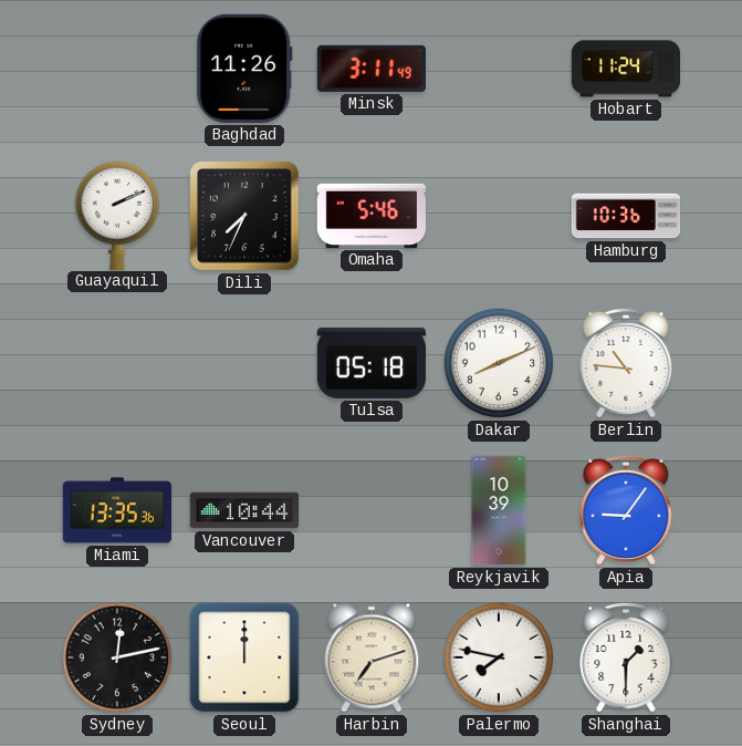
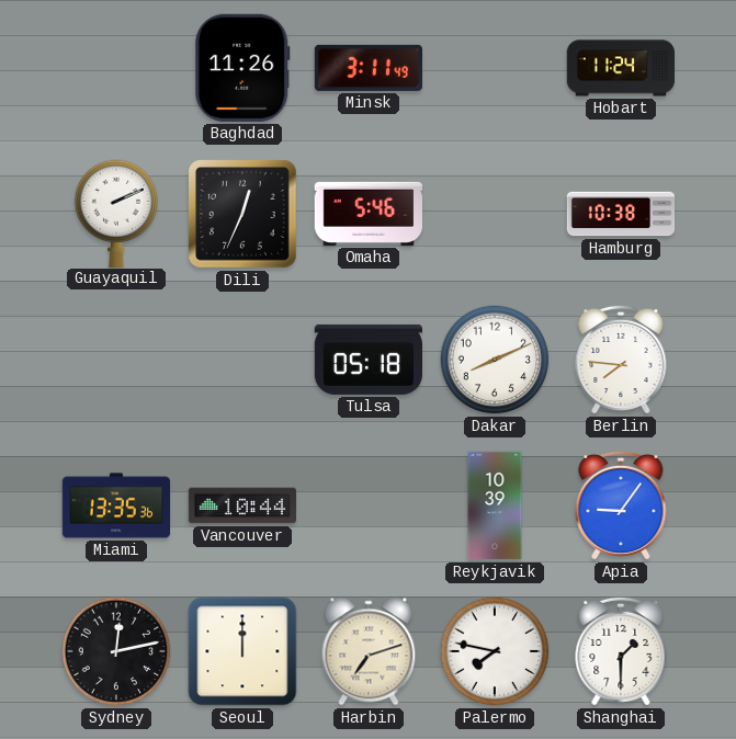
Dili: 7:34 -> 12:34 (242, 214)
Hamburg: 10:36 -> 10:38 (621, 214)
Berlin: 10:46 -> 7:46 (621, 360)
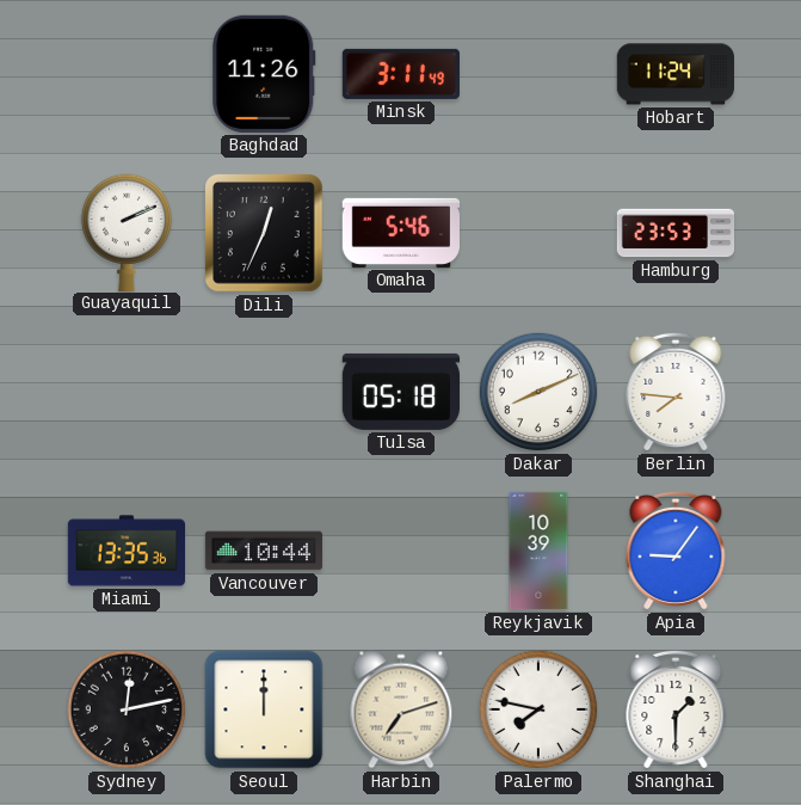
Hamburg: 10:38 -> 23:53 (676, 233)
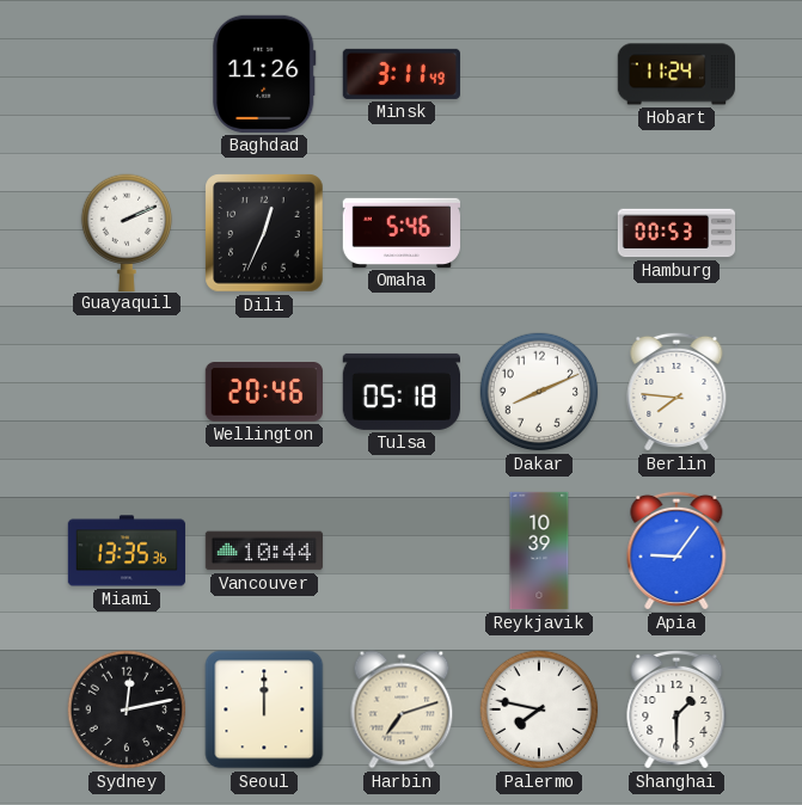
Hamburg: 23:53 -> 00:53 (677, 233)
Wellington: none -> 20:46 (263, 393)
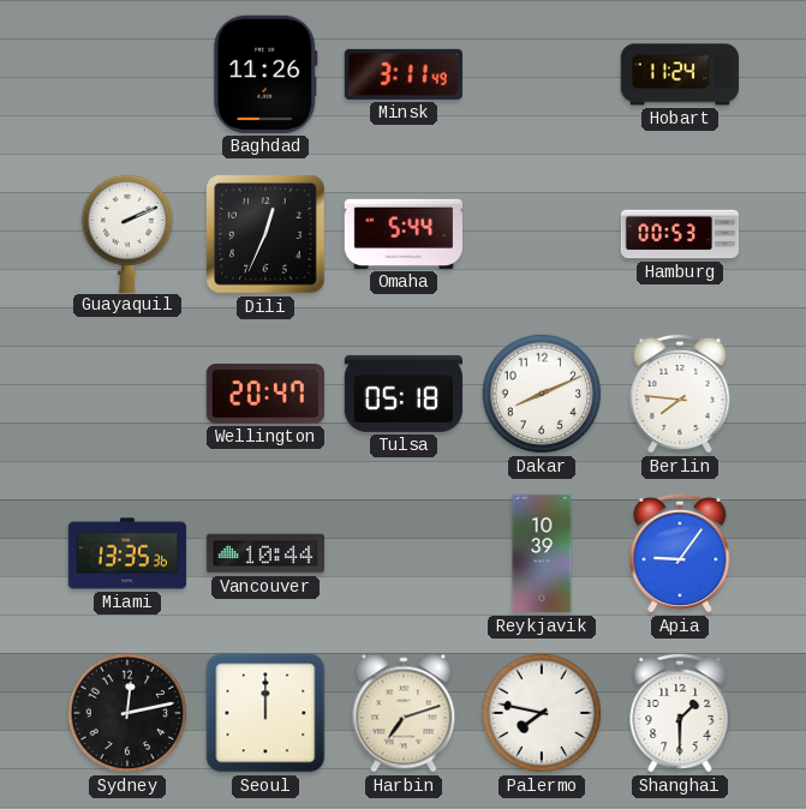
Omaha: 5:46 -> 5:44 (402, 234)
Wellington: 20:46 -> 20:47 (264, 395)
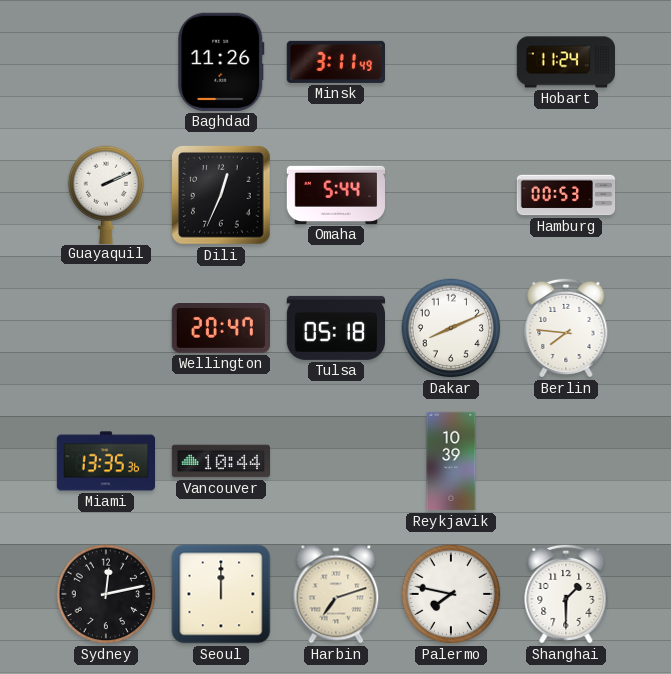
Apia: 9:06 -> none (680, 553)
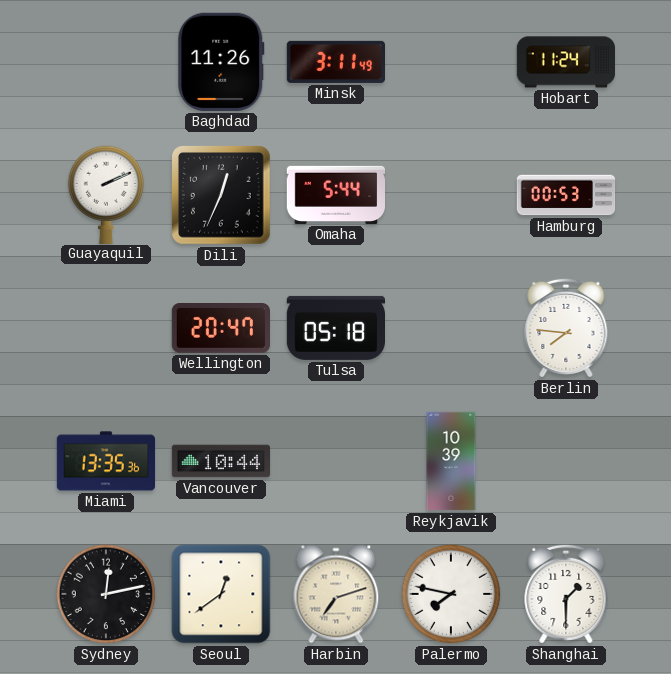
Dakar: 8:11 -> none (451, 328)
Seoul: 12:00 -> 12:39 (221, 594)
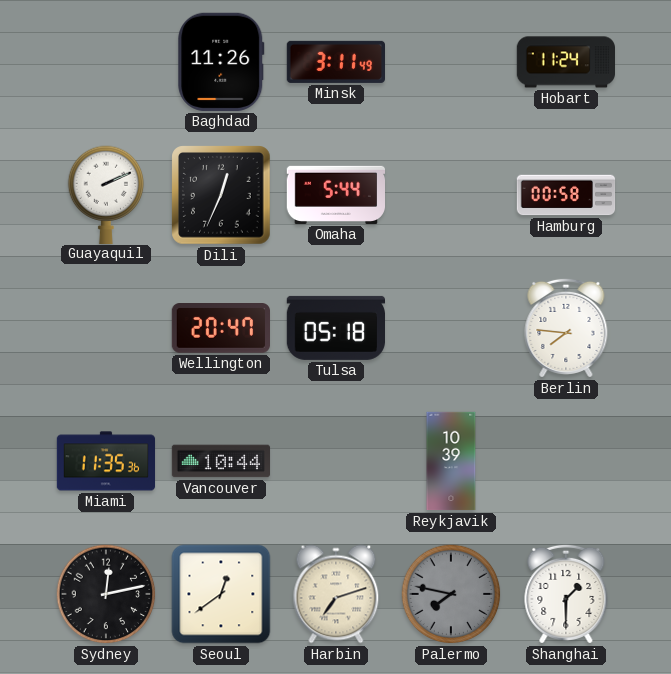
Hamburg: 00:53 -> 00:58 (566, 195)
Miami: 13:35 -> 11:35 (106, 461)
Palermo dial: white -> grey (451, 594)
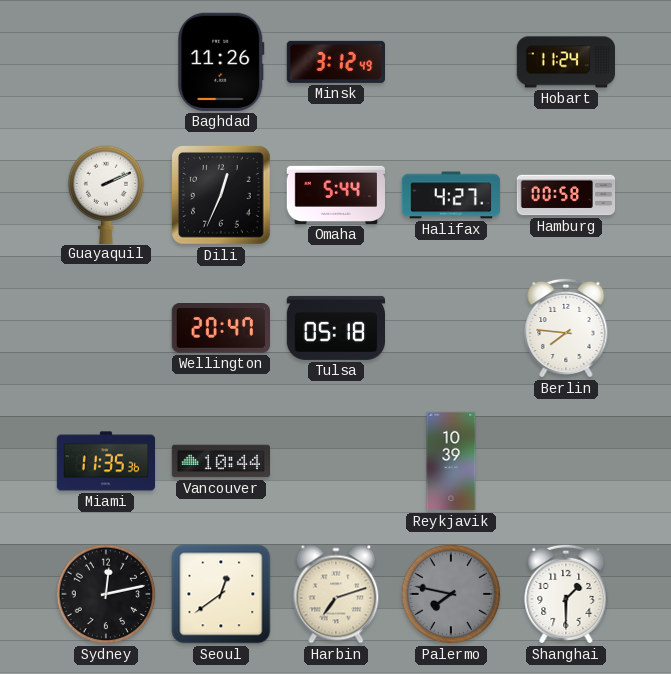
Minsk: 3:11 -> 3:12 (335, 62)
Halifax: none -> 4:27 (451, 195)
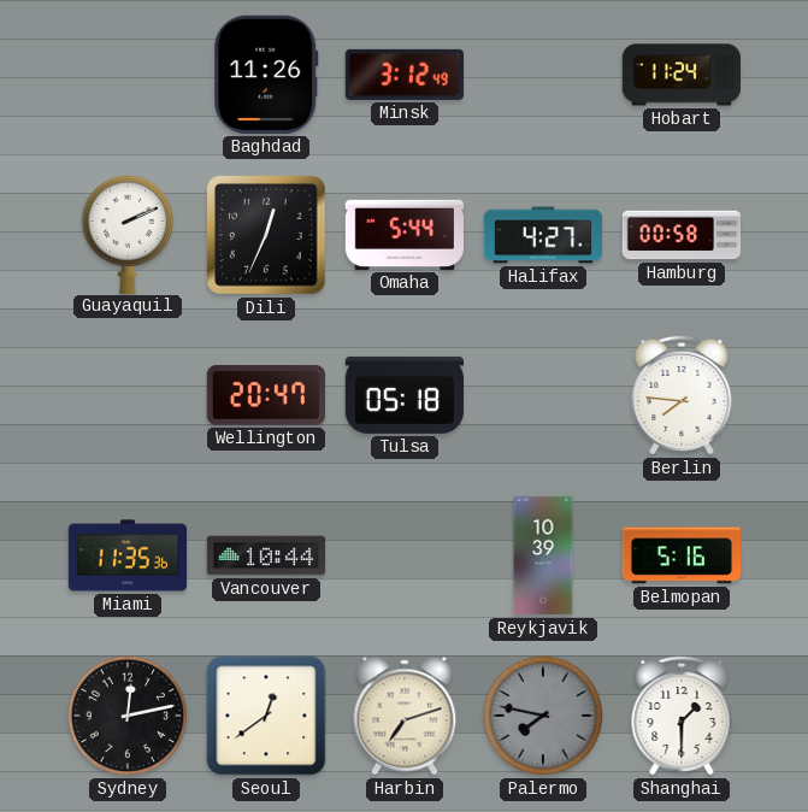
Belmopan: none -> 5:16 (680, 555)
